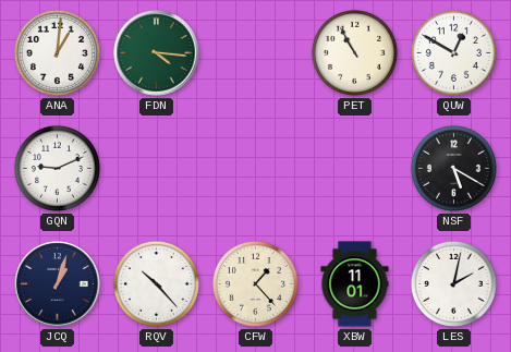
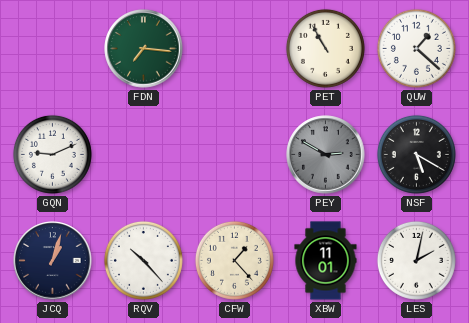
ANA: 1:01 -> none (57, 52)
FDN: 4:16 -> 7:16 (144, 49)
QUW: 12:50 -> 1:22 (416, 48)
PEY: none -> 2:50 (326, 155)
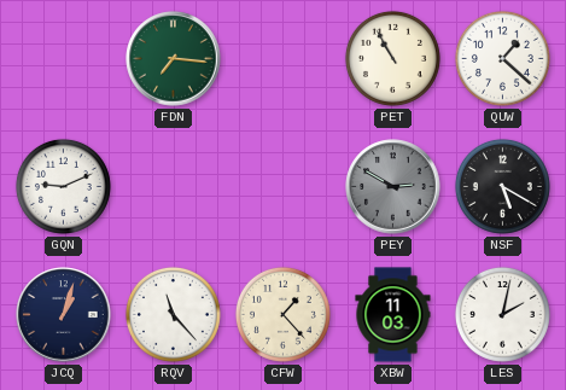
RQV: 10:23 -> 11:23 (173, 314)
XBW: 11:01 -> 11:03 (393, 315)
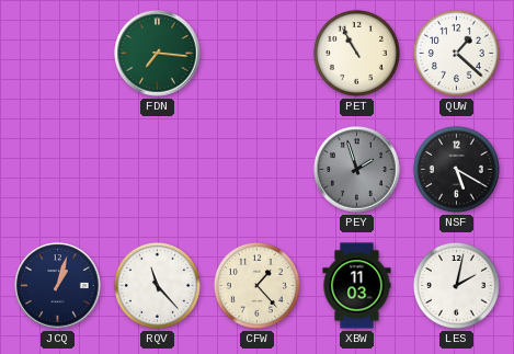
GQN: 9:11 -> none (63, 186)
PEY: 2:50 -> 1:57 (357, 170)
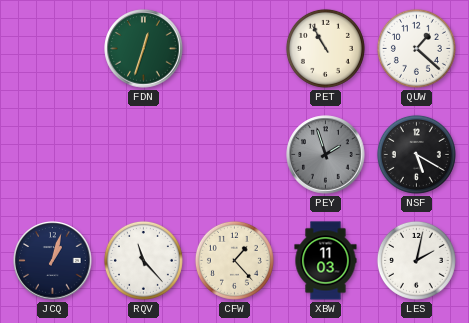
FDN: 7:16 -> 12:33 (144, 49)
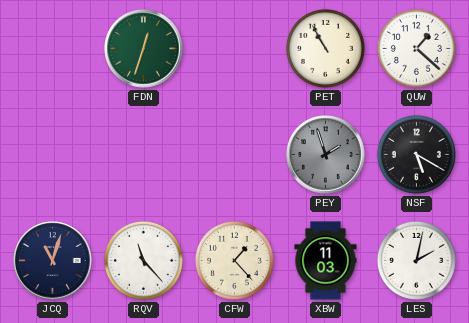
JCQ: 1:03 -> 11:03 (53, 261)
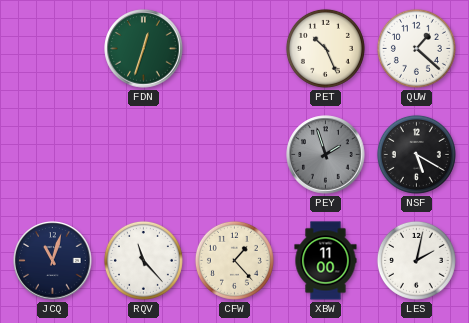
PET: 10:55 -> 10:26 (325, 48)
XBW: 11:03 -> 11:00 (326, 261)
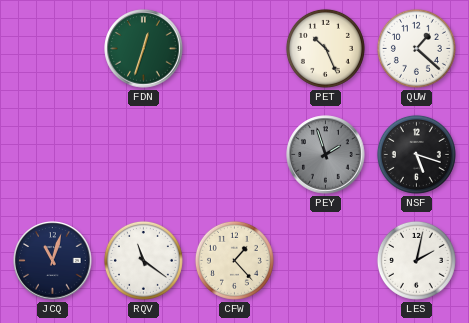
NSF: 5:20 -> 5:18 (416, 154)
RQV: 11:23 -> 11:21 (143, 260)
XBW: 11:00 -> none (326, 261)
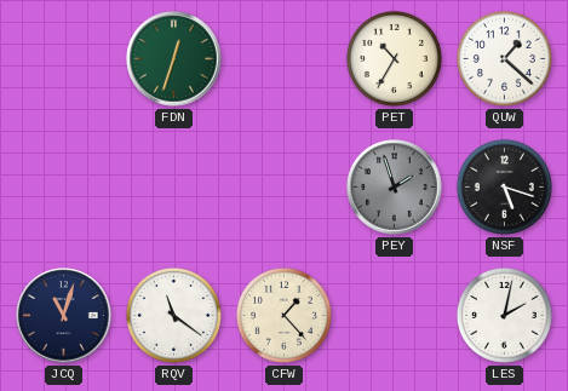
PET: 10:26 -> 10:35 (394, 58)
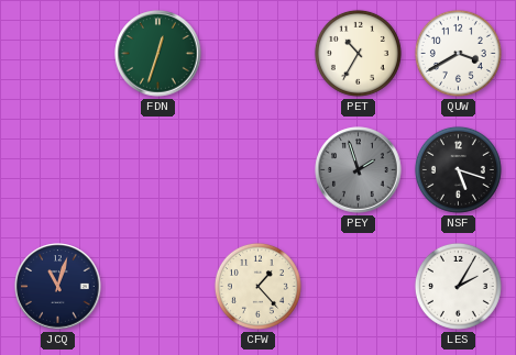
QUW: 1:22 -> 3:40 (458, 53)
RQV: 11:21 -> none (173, 315)
LES: 2:02 -> 2:05 (458, 286)
